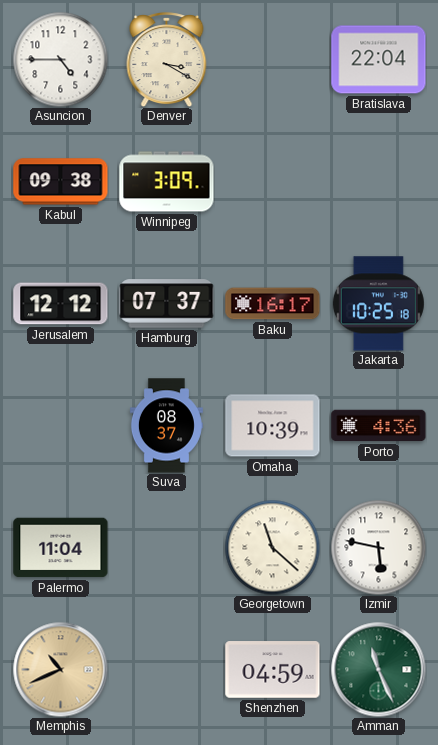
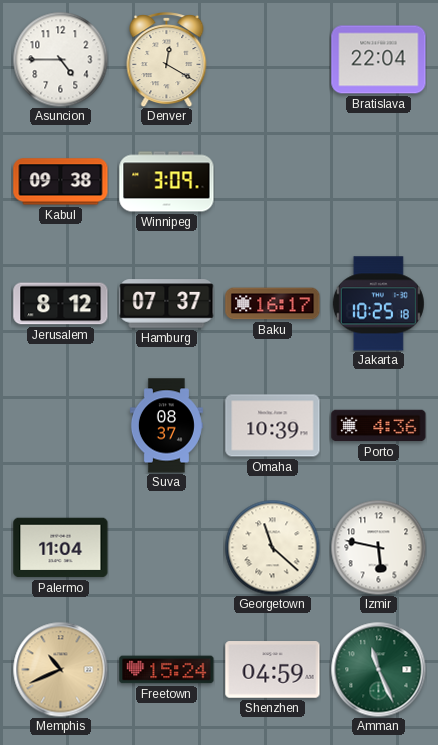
Denver: 3:20 -> 12:20 (167, 60)
Jerusalem: 12:12 -> 8:12 (61, 304)
Freetown: none -> 15:24 (167, 670)
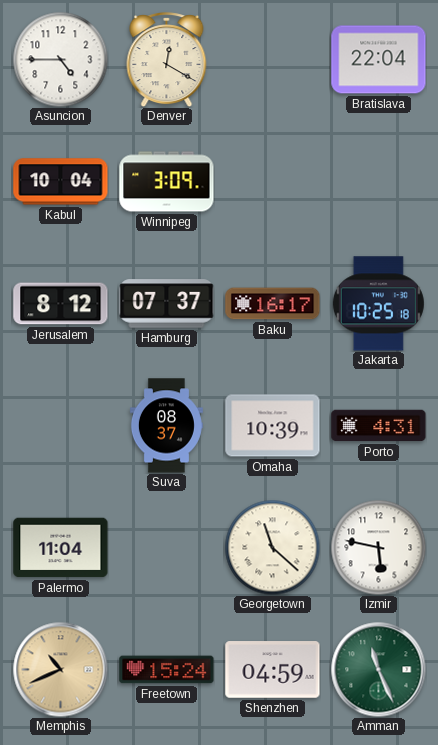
Kabul: 09:38 -> 10:04 (61, 182)
Porto: 4:36 -> 4:31 (379, 426)
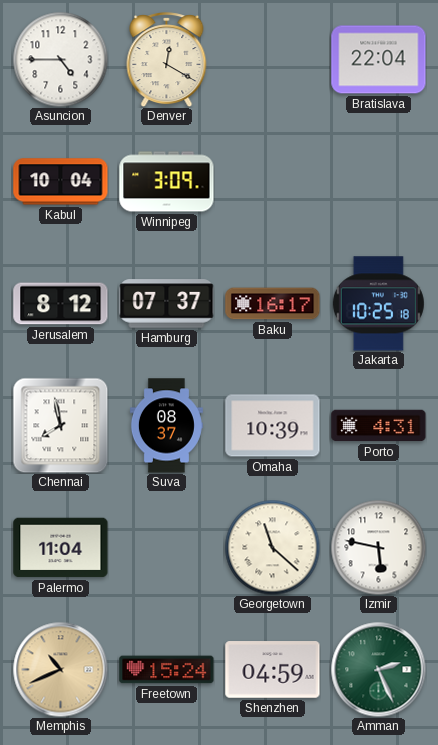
Chennai: none -> 7:58 (60, 425)
Amman: 11:26 -> 2:26 (378, 669)
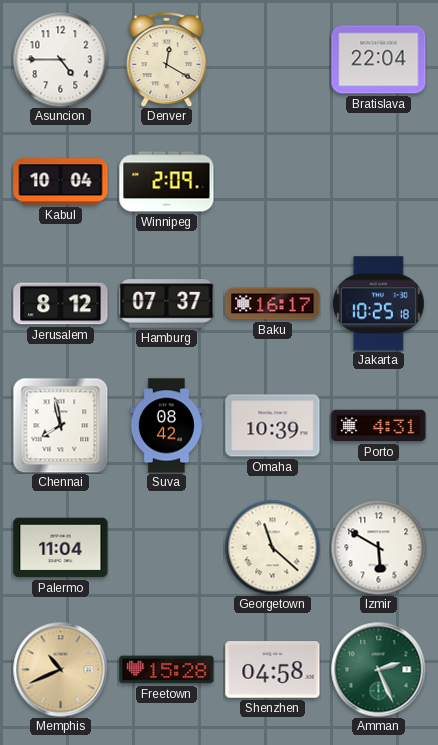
Winnipeg: 3:09 -> 2:09 (167, 182)
Suva: 08:37 -> 08:42 (166, 426)
Izmir: 5:47 -> 5:50 (378, 547)
Freetown: 15:24 -> 15:28 (167, 670)
Shenzhen: 04:59 -> 04:58 (273, 670)
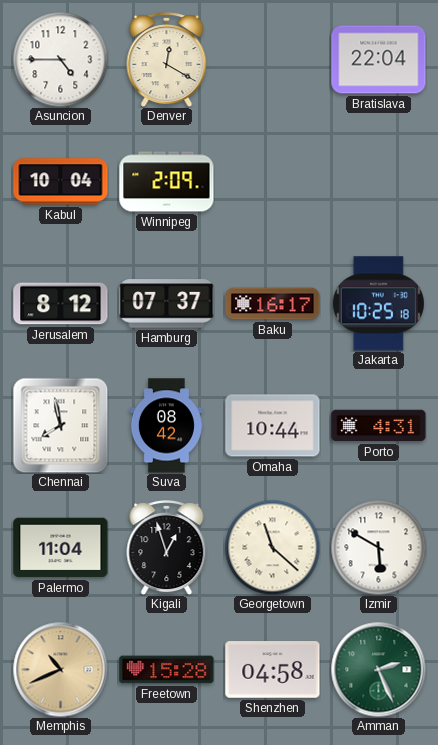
Omaha: 10:39 -> 10:44 (273, 426)
Kigali: none -> 12:57 (167, 548)
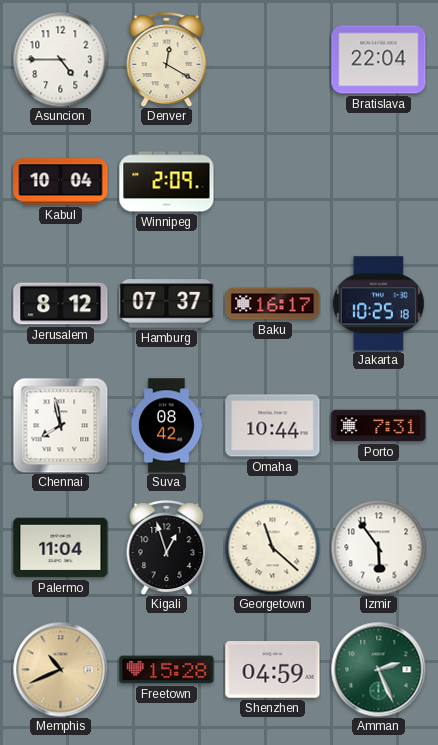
Porto: 4:31 -> 7:31 (379, 426)
Izmir: 5:50 -> 5:54 (378, 547)
Shenzhen: 04:58 -> 04:59 (273, 670)
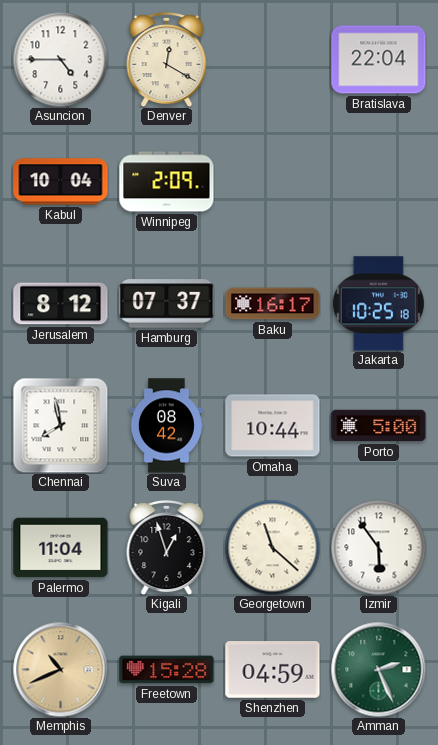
Porto: 7:31 -> 5:00 (379, 426)
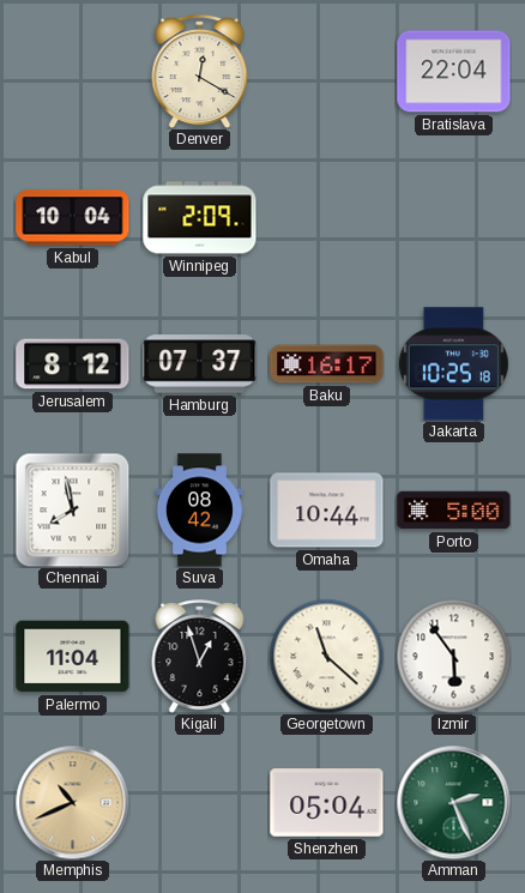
Asuncion: 4:45 -> none (60, 59)
Freetown: 15:28 -> none (167, 670)
Shenzhen: 04:59 -> 05:04 (327, 803)
